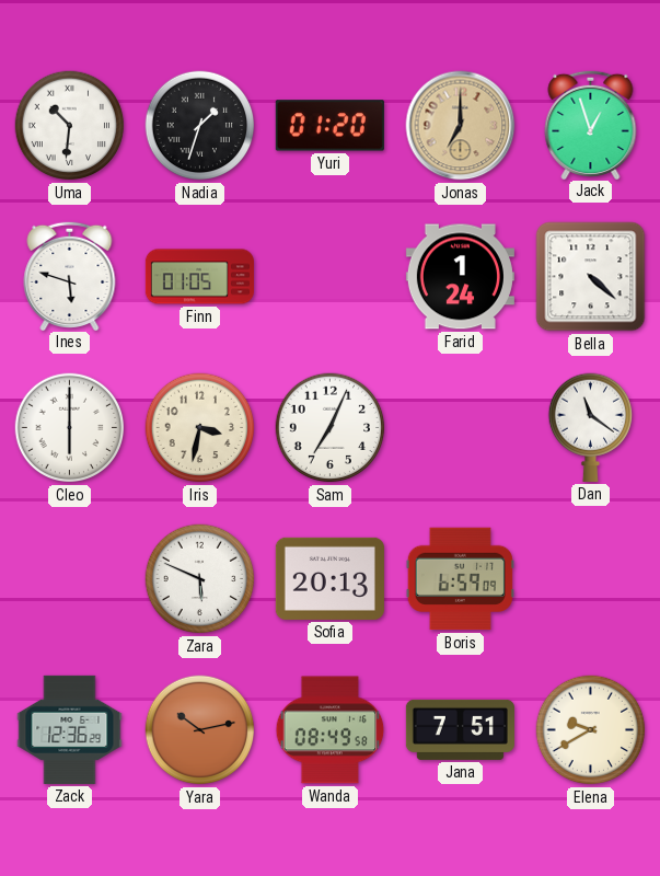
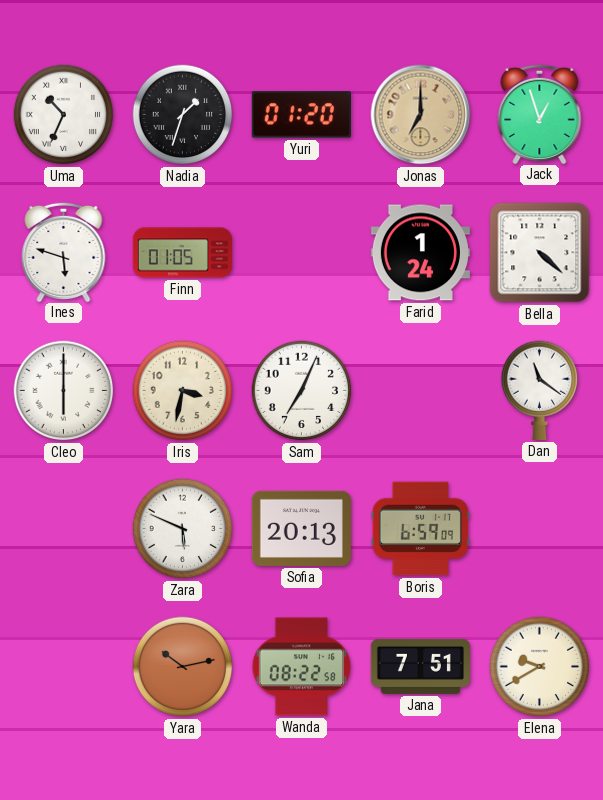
Uma: 10:31 -> 10:34 (64, 115)
Zack: 12:36 -> none (70, 729)
Wanda: 08:49 -> 08:22 (302, 667)
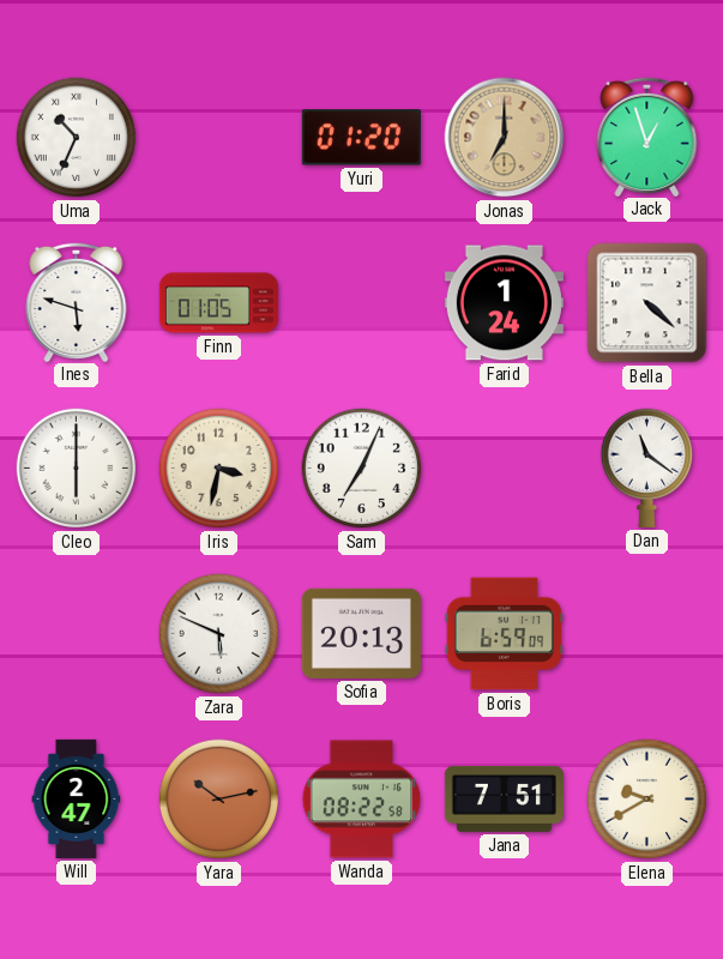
Nadia: 1:33 -> none (183, 115)
Will: none -> 2:47 (77, 798)
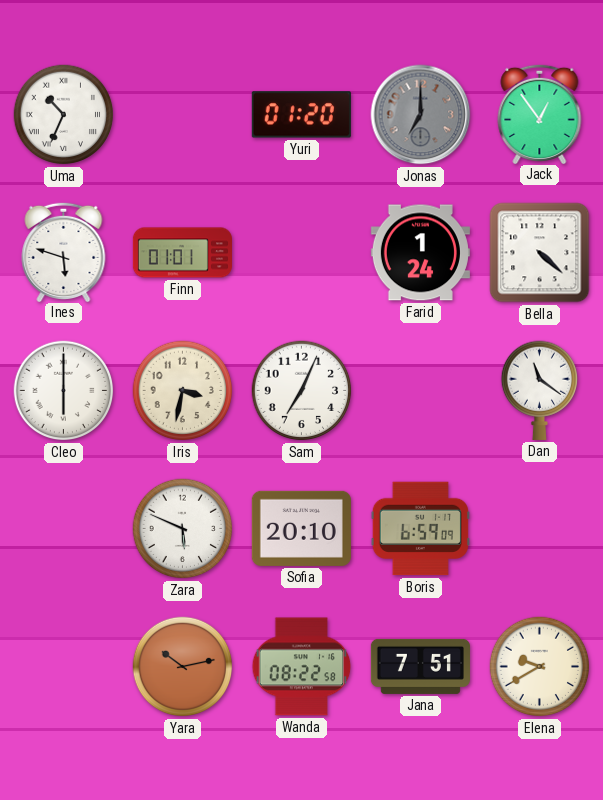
Jonas dial: champagne -> grey (421, 115)
Jack: 12:57 -> 12:54 (540, 113)
Finn: 01:05 -> 01:01 (182, 253)
Sofia: 20:13 -> 20:10 (301, 528)
Will: 2:47 -> none (77, 798)
